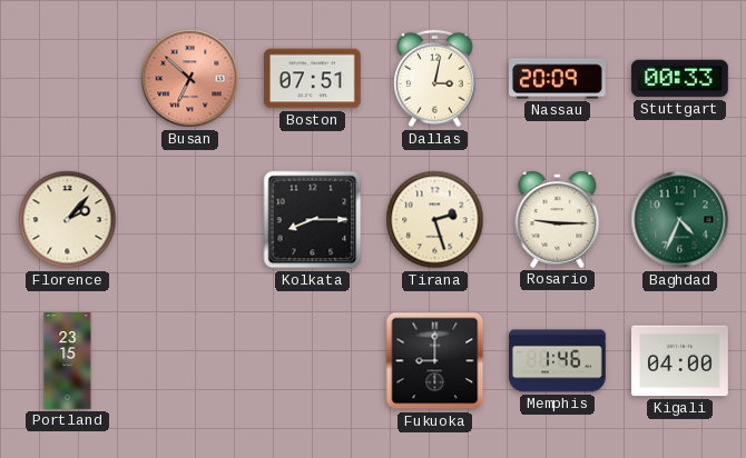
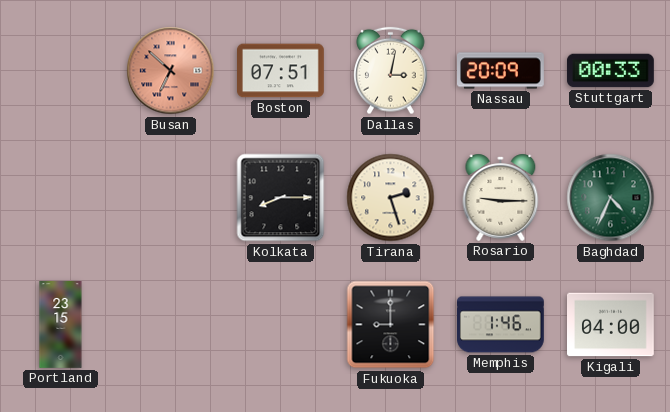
Florence: 2:07 -> none (68, 220)
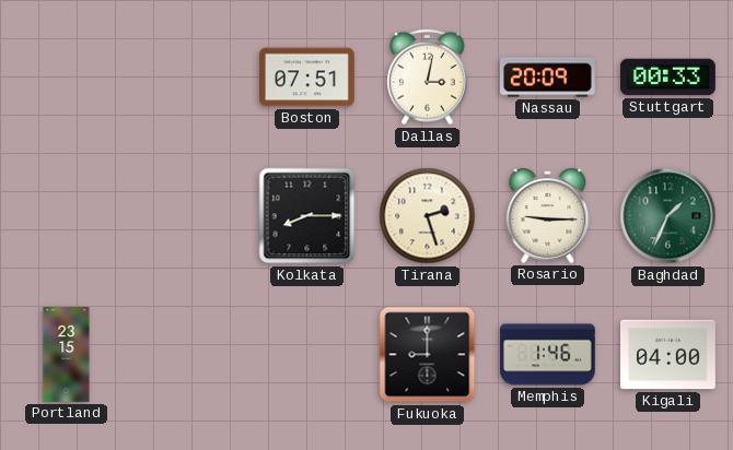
Busan: 6:52 -> none (171, 71)
Baghdad: 4:34 -> 1:34 (668, 216)
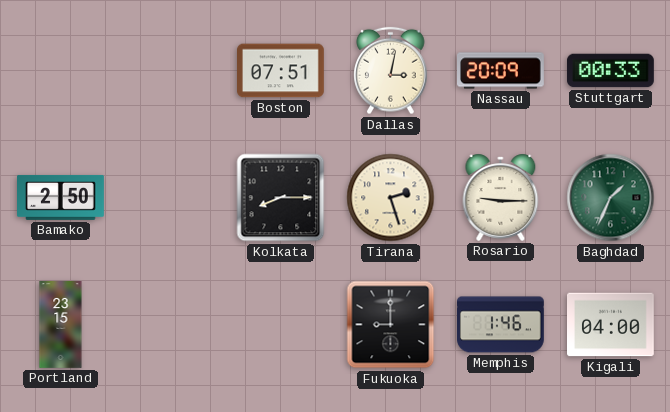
Bamako: none -> 2:50 (61, 197)
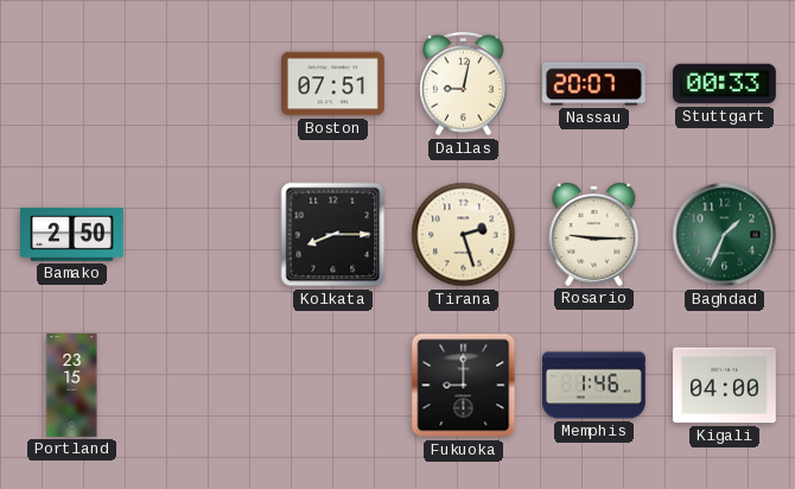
Dallas: 3:02 -> 9:02 (464, 84)
Nassau: 20:09 -> 20:07 (594, 84)
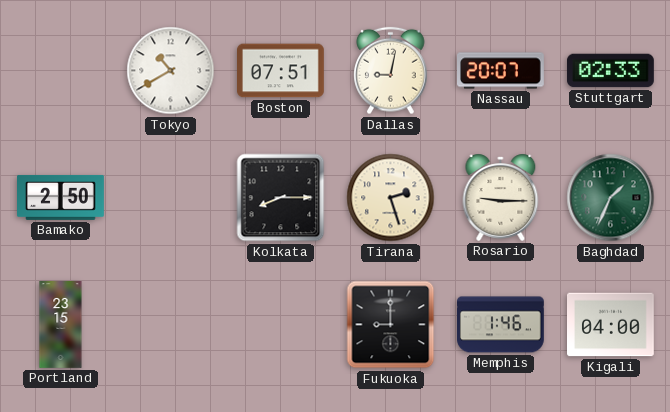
Tokyo: none -> 10:40 (171, 71)
Stuttgart: 00:33 -> 02:33 (611, 71)
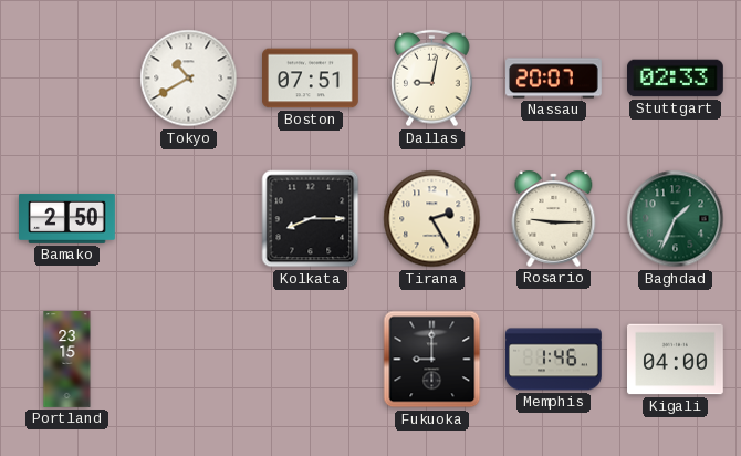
Tirana: 2:27 -> 2:25 (432, 219)
